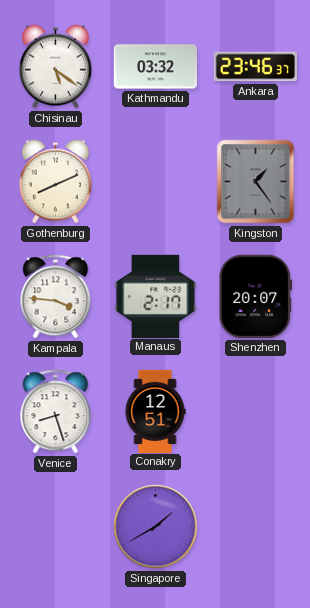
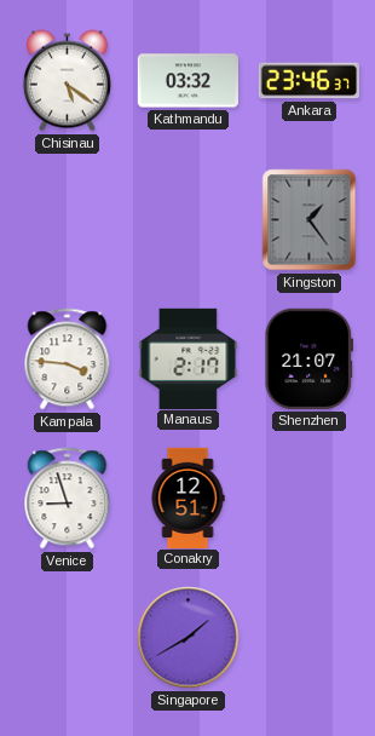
Gothenburg: 8:11 -> none (55, 182)
Shenzhen: 20:07 -> 21:07 (310, 358)
Venice: 8:27 -> 8:57 (68, 499)
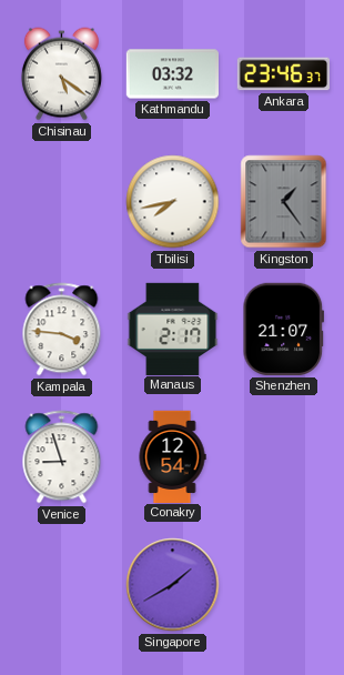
Tbilisi: none -> 7:43 (173, 202)
Conakry: 12:51 -> 12:54 (172, 456)
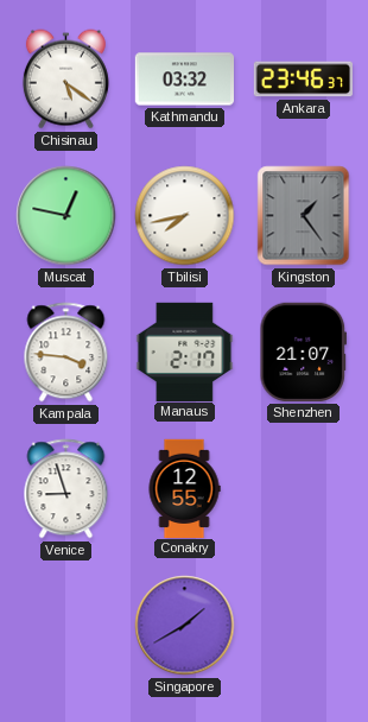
Muscat: none -> 12:47 (66, 216)
Conakry: 12:54 -> 12:55 (184, 488)
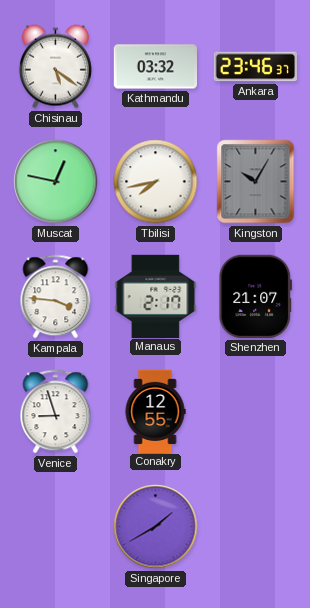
Kingston: 1:24 -> 10:05 (256, 182)
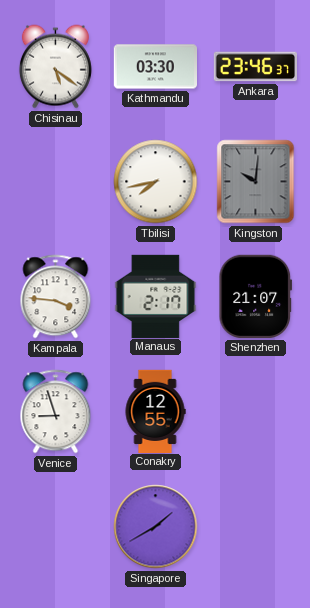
Kathmandu: 03:32 -> 03:30 (155, 67)
Muscat: 12:47 -> none (56, 182)
Kingston: 10:05 -> 10:01 (256, 182)
